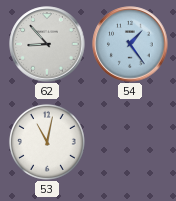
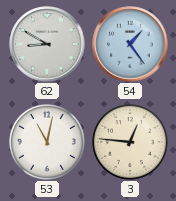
62: 8:53 -> 8:50 (47, 44)
3: none -> 12:46 (130, 142)
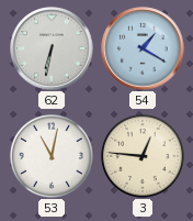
62: 8:50 -> 6:32 (52, 48)
54: 1:24 -> 1:20 (143, 48)
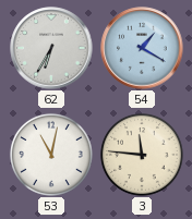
62: 6:32 -> 6:35 (51, 48)
3: 12:46 -> 11:46 (142, 155)
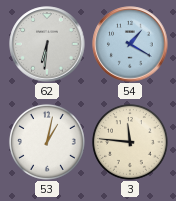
62: 6:35 -> 6:31 (47, 44)
53: 11:02 -> 1:02 (47, 142)
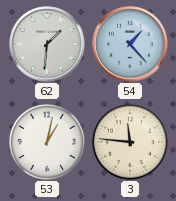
62: 6:31 -> 1:31 (47, 44)
54: 1:20 -> 1:23 (130, 44)
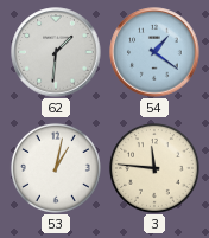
54: 1:23 -> 1:21 (154, 52)
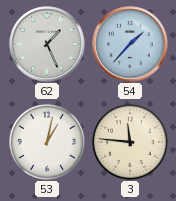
62: 1:31 -> 1:26 (47, 44)
54: 1:21 -> 1:37 (130, 44)
